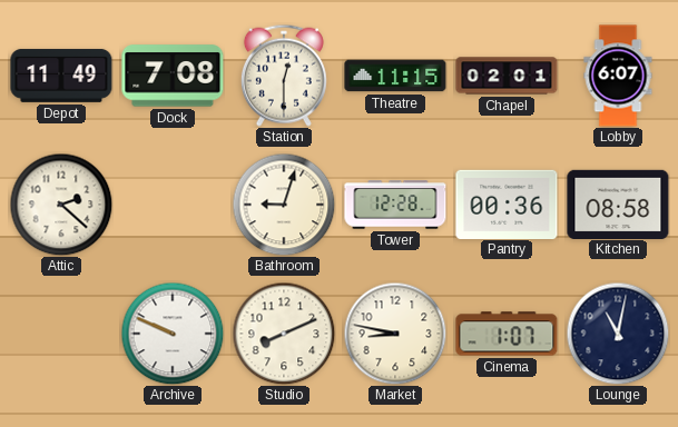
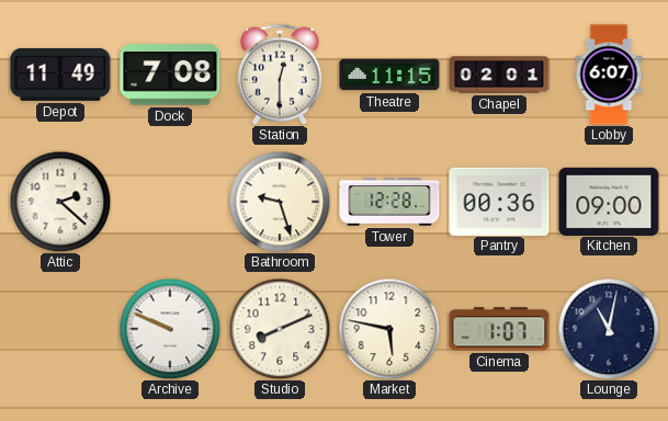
Bathroom: 9:03 -> 9:27 (280, 202)
Kitchen: 08:58 -> 09:00 (609, 201)
Market: 8:47 -> 5:47 (389, 329)
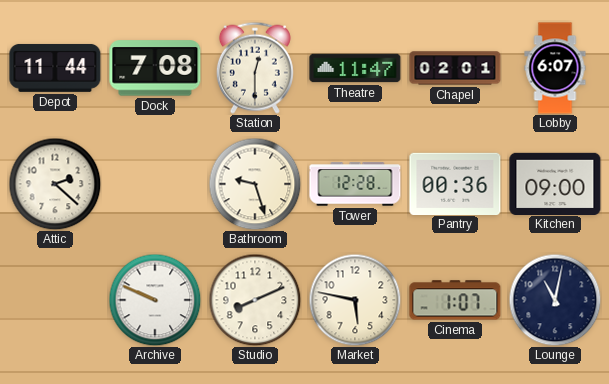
Depot: 11:49 -> 11:44 (55, 68)
Theatre: 11:15 -> 11:47 (355, 68)
